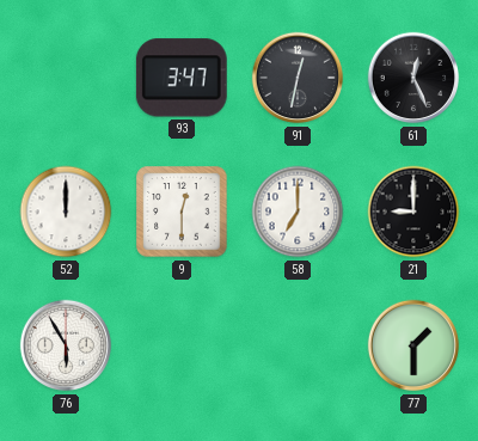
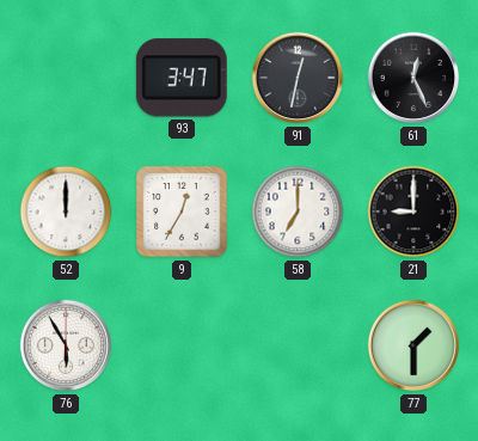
9: 12:30 -> 12:35 (182, 212)
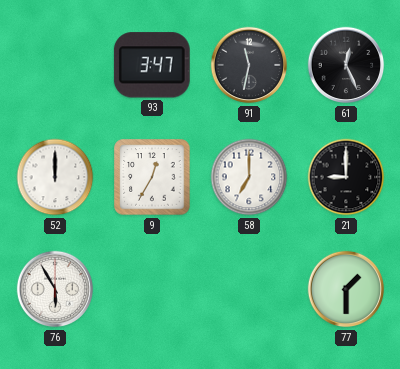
91: 12:32 -> 11:32 (249, 65)
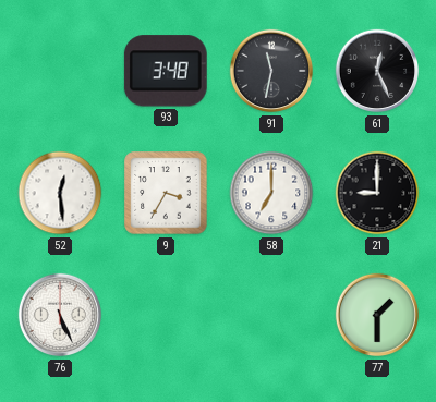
93: 3:47 -> 3:48 (166, 71)
52: 12:00 -> 12:29 (60, 193)
9: 12:35 -> 3:35 (166, 193)
76: 5:55 -> 5:26 (60, 315)
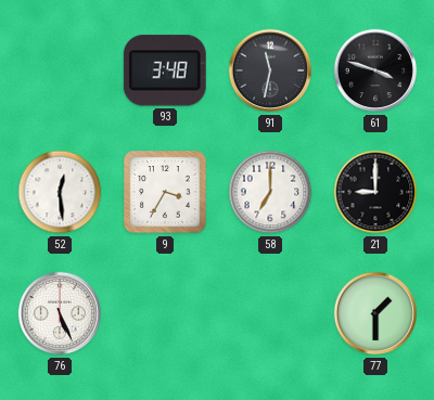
61: 12:26 -> 3:48 (375, 70)
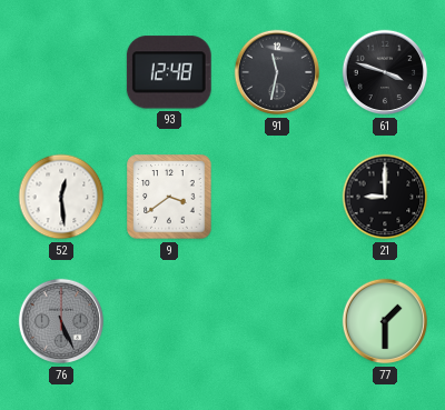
93: 3:48 -> 12:48 (169, 72)
9: 3:35 -> 3:39 (169, 197)
58: 7:00 -> none (270, 192)
76 dial: white -> grey (61, 321)
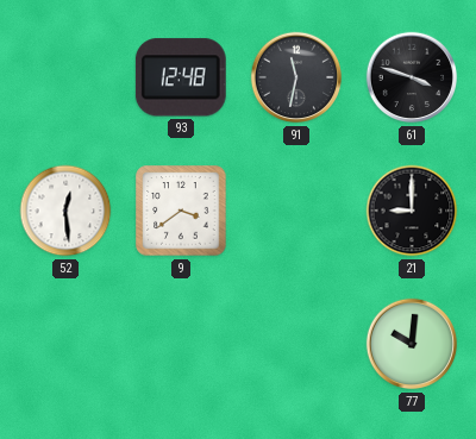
76: 5:26 -> none (61, 321)
77: 1:30 -> 10:01 (412, 344)
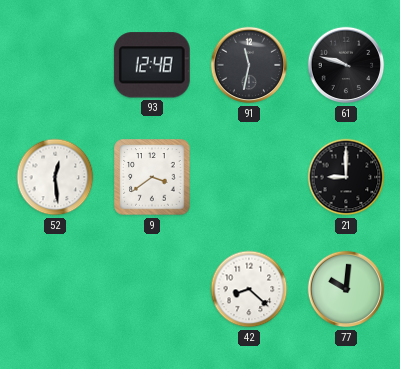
61: 3:48 -> 9:48 (346, 65)
42: none -> 8:22 (249, 289)
